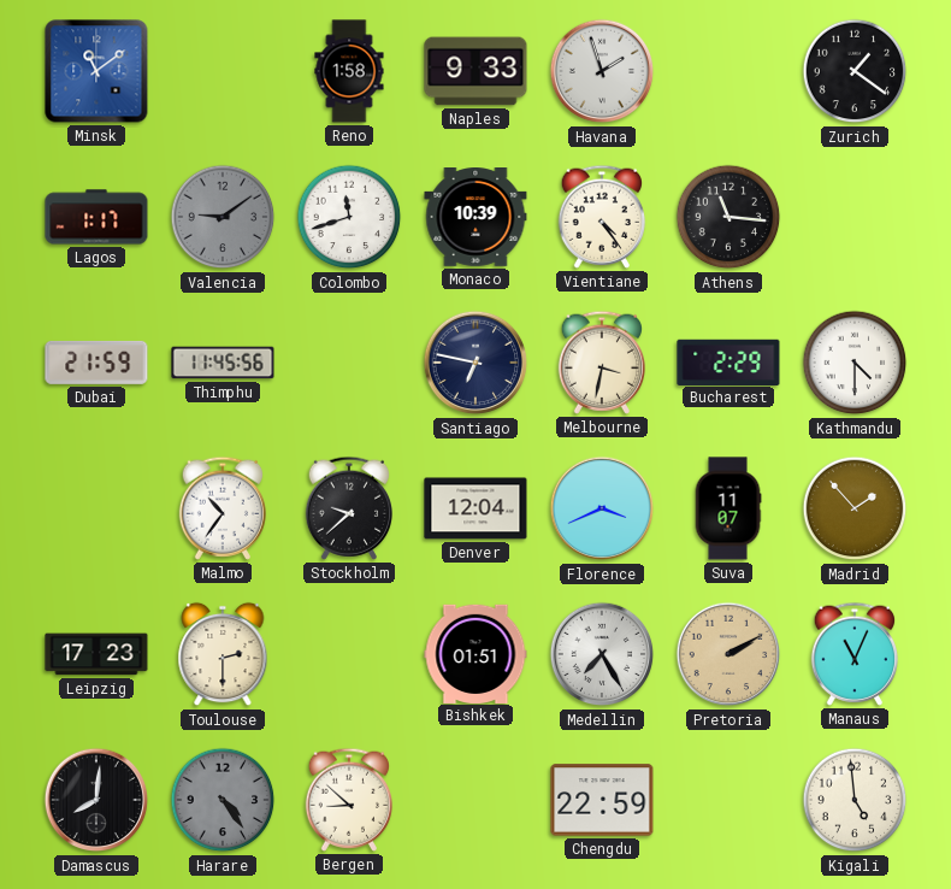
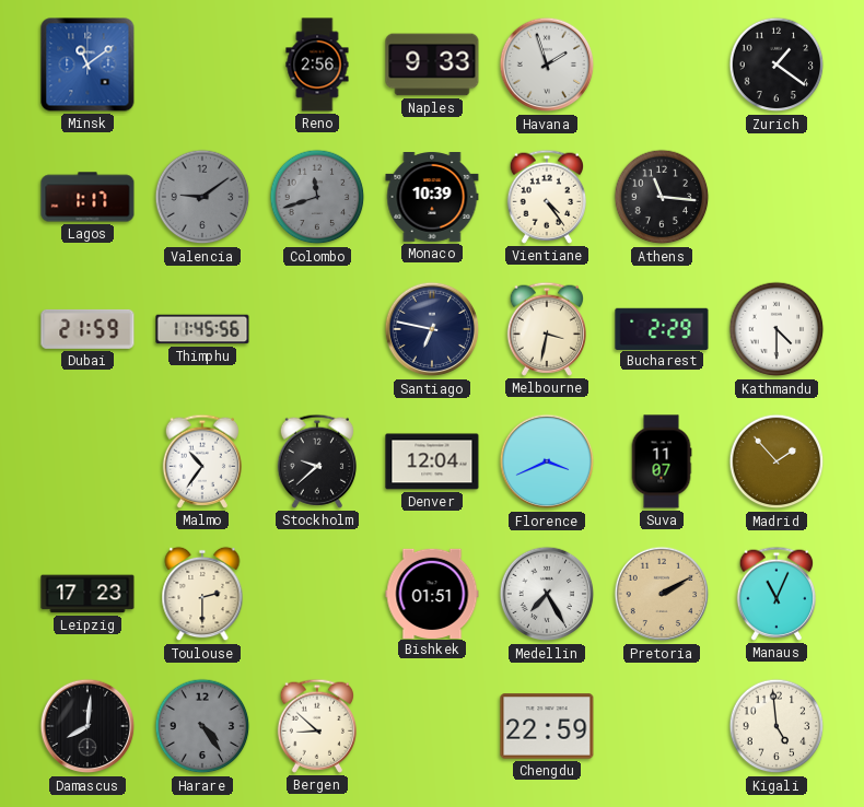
Reno: 1:58 -> 2:56 (317, 65)
Colombo dial: white -> grey (317, 197)
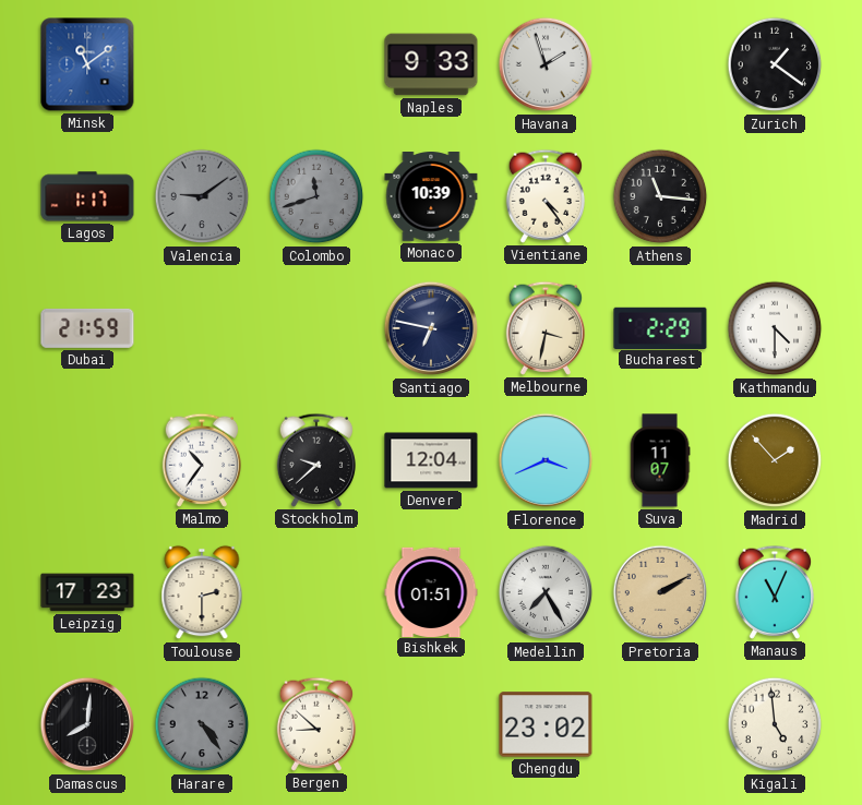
Reno: 2:56 -> none (317, 65)
Thimphu: 11:45 -> none (202, 329)
Chengdu: 22:59 -> 23:02 (546, 724)
